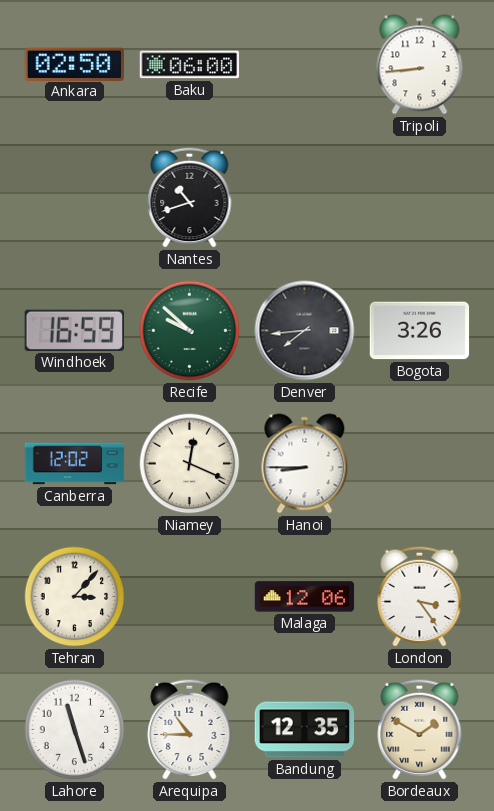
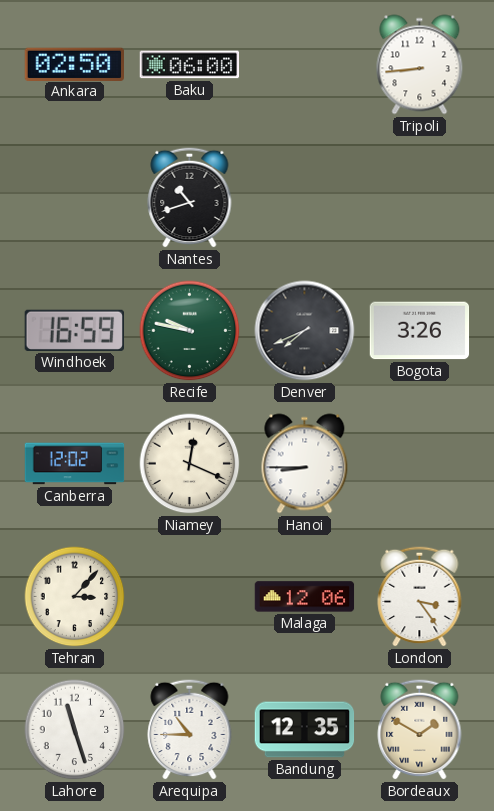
Recife: 9:52 -> 9:47 (190, 331)
Denver: 7:44 -> 7:41 (305, 331)
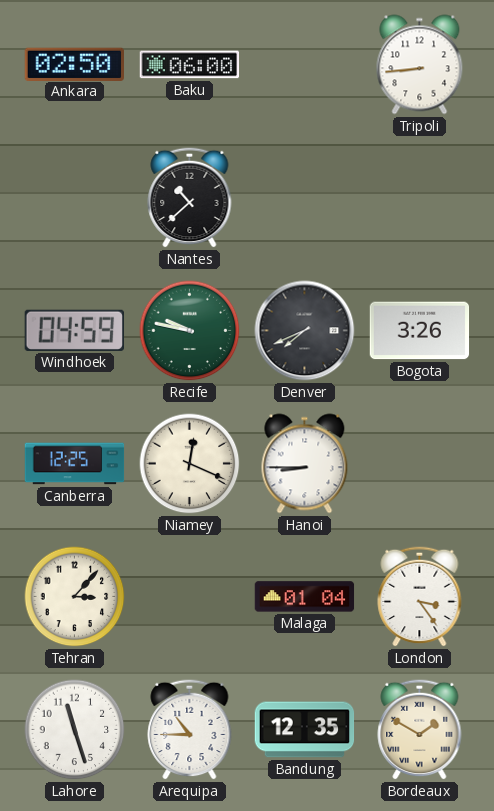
Nantes: 10:42 -> 10:38 (190, 197)
Windhoek: 16:59 -> 04:59 (74, 330)
Canberra: 12:02 -> 12:25 (75, 464)
Malaga: 12:06 -> 01:04 (305, 597)
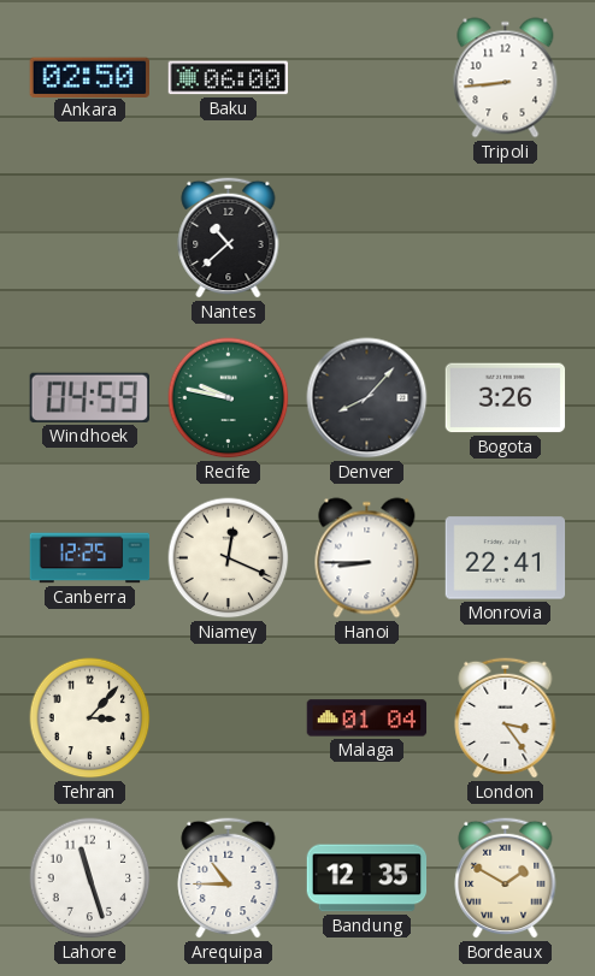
Denver: 7:41 -> 8:07 (367, 398)
Monrovia: none -> 22:41 (506, 558)
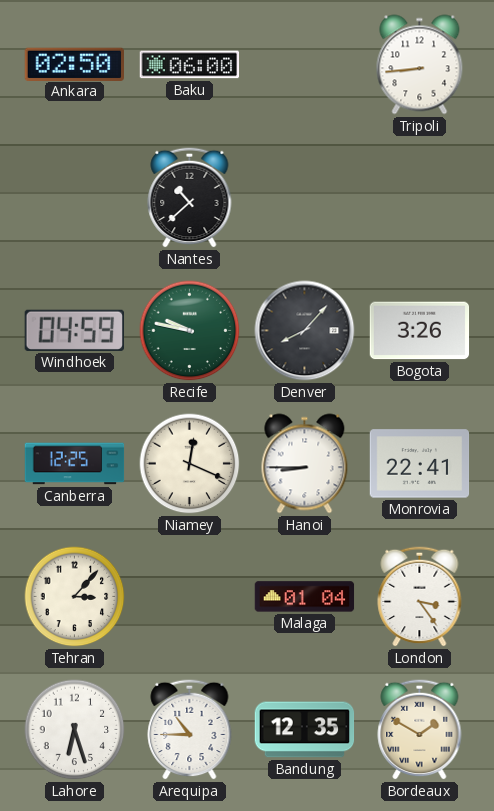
Lahore: 11:27 -> 6:27 (75, 730)
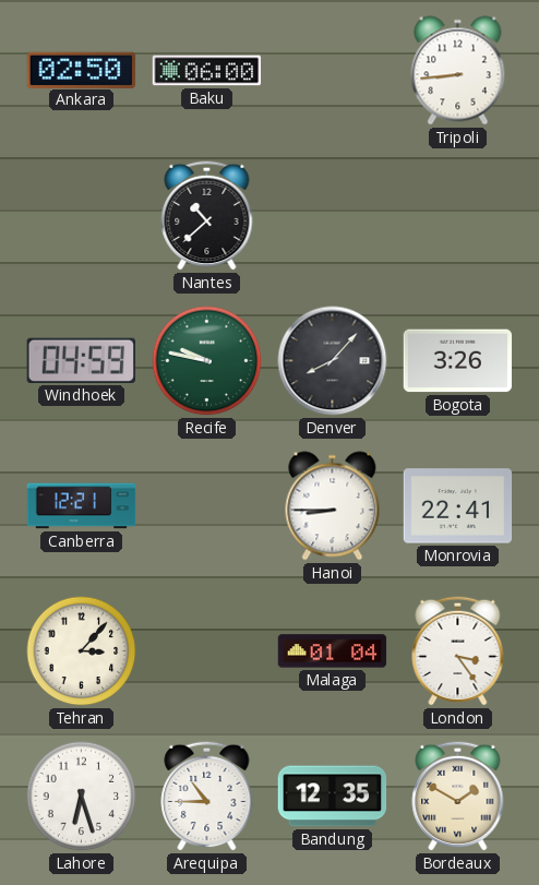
Canberra: 12:25 -> 12:21 (82, 506)
Niamey: 12:19 -> none (190, 464)
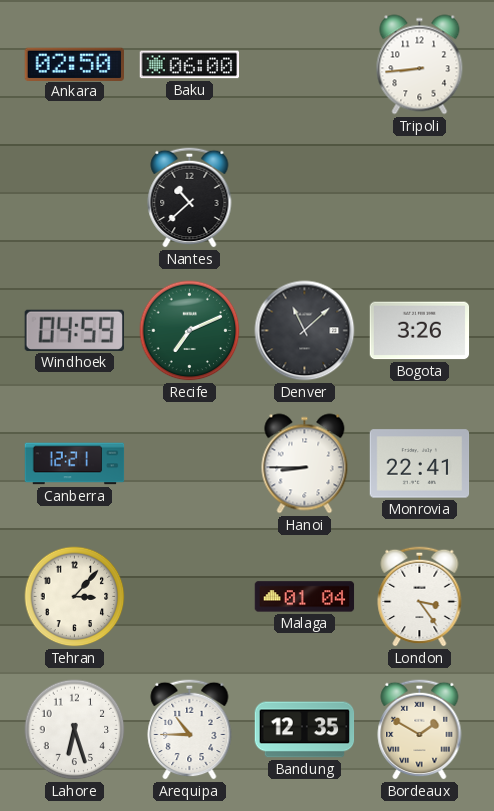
Recife: 9:47 -> 7:11 (190, 331)
Denver: 8:07 -> 11:08 (305, 331)
